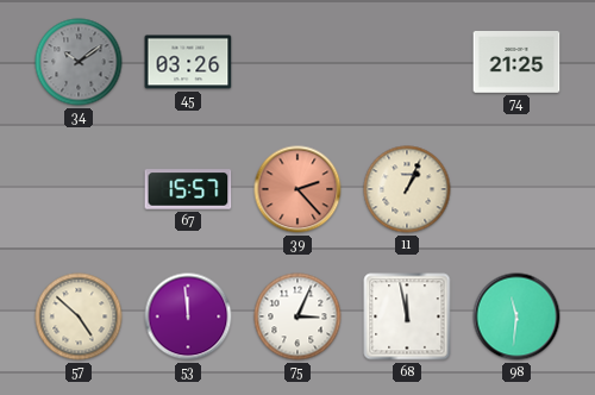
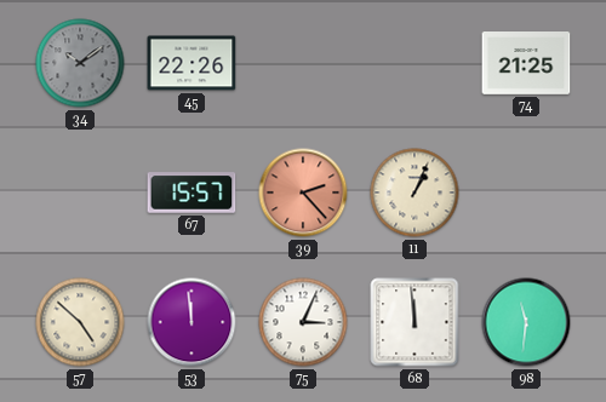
45: 03:26 -> 22:26 (191, 63)
68: 11:58 -> 11:59 (415, 322)
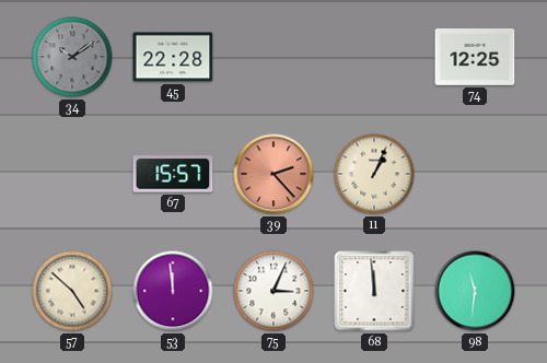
45: 22:26 -> 22:28 (173, 57)
74: 21:25 -> 12:25 (475, 58)
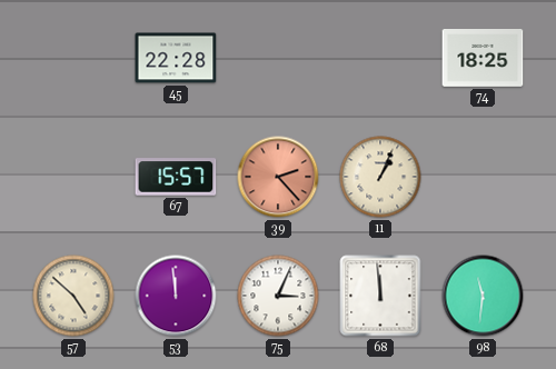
34: 10:09 -> none (72, 57)
74: 12:25 -> 18:25 (483, 59)
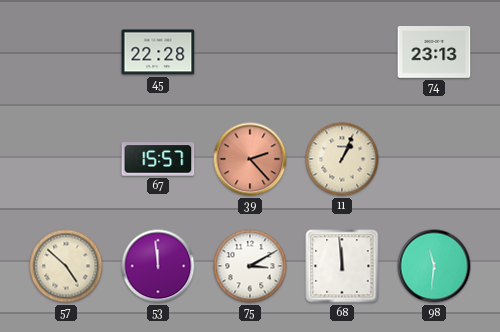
74: 18:25 -> 23:13 (434, 53)
75: 3:04 -> 3:10 (250, 266)
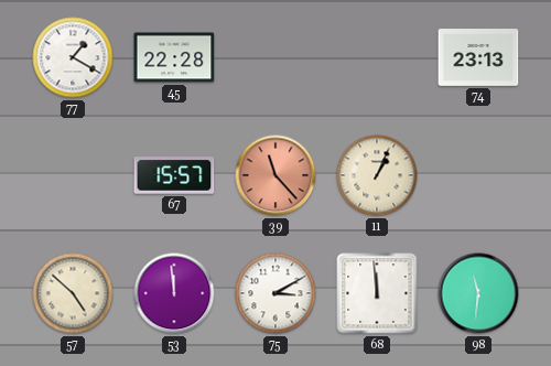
77: none -> 1:20 (73, 57)
39: 2:23 -> 11:23 (275, 175)
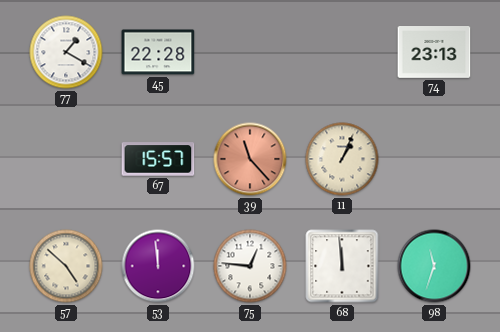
75: 3:10 -> 12:46 (250, 266)
98: 11:31 -> 11:33 (434, 266)
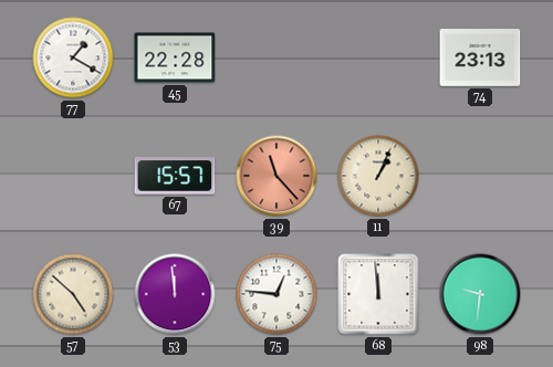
98: 11:33 -> 9:31 (480, 294)
